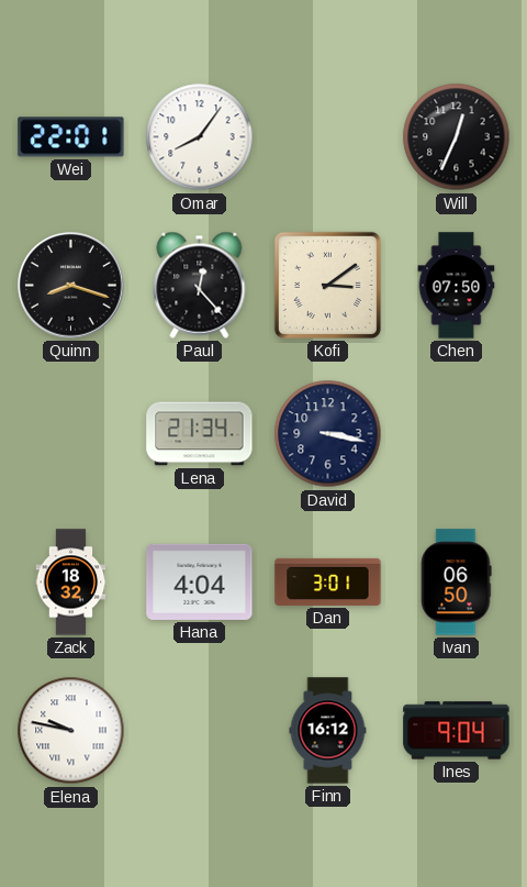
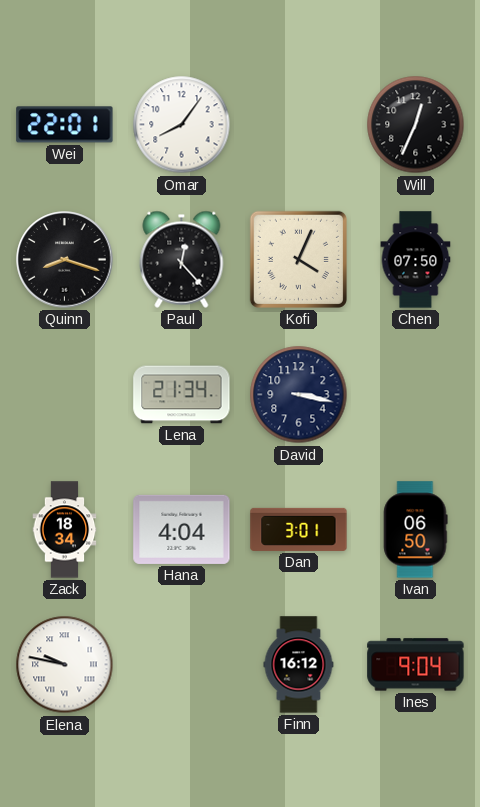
Kofi: 3:09 -> 4:04 (298, 259)
Zack: 18:32 -> 18:34 (65, 530)
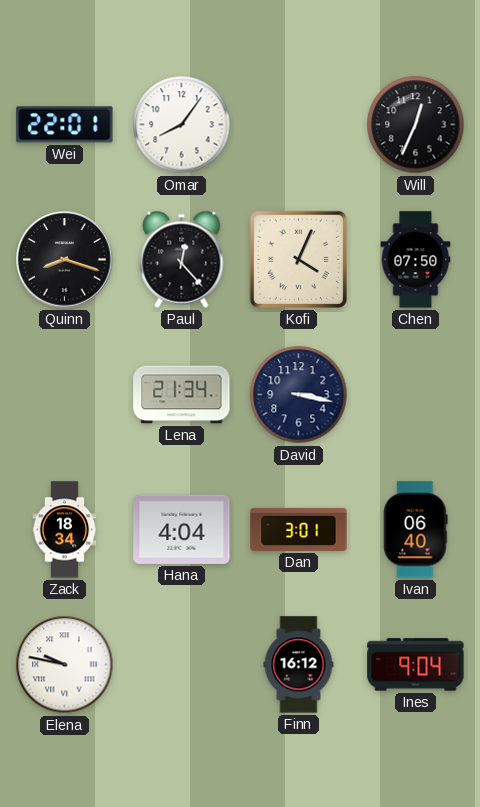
Ivan: 06:50 -> 06:40 (416, 530)
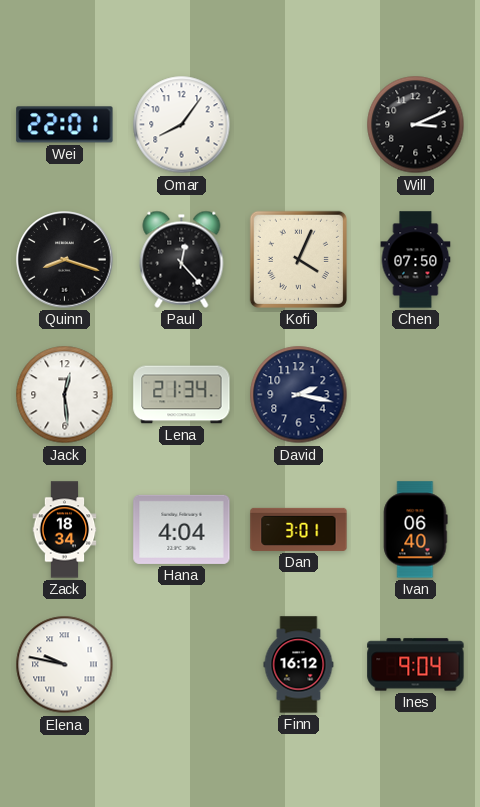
Will: 12:34 -> 3:11 (416, 125)
Jack: none -> 12:29 (65, 395)
David: 3:17 -> 2:17 (299, 395)
